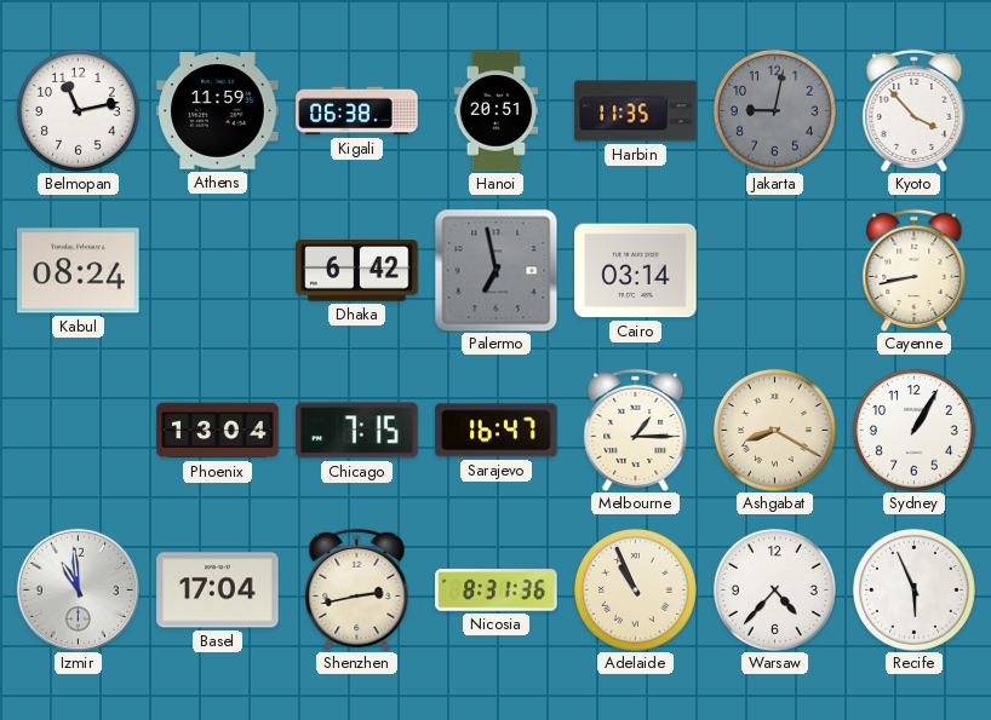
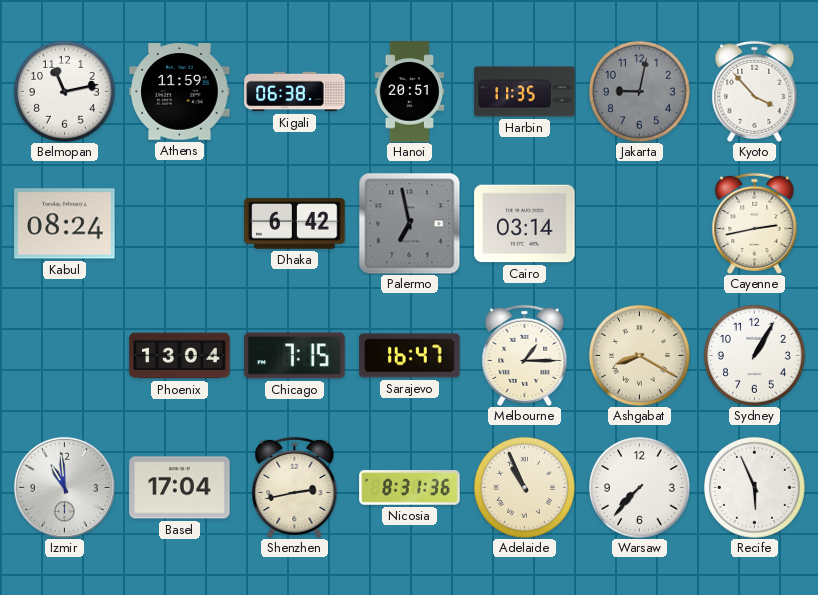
Cayenne: 8:43 -> 2:43 (755, 223)
Warsaw: 4:37 -> 7:37 (639, 487)
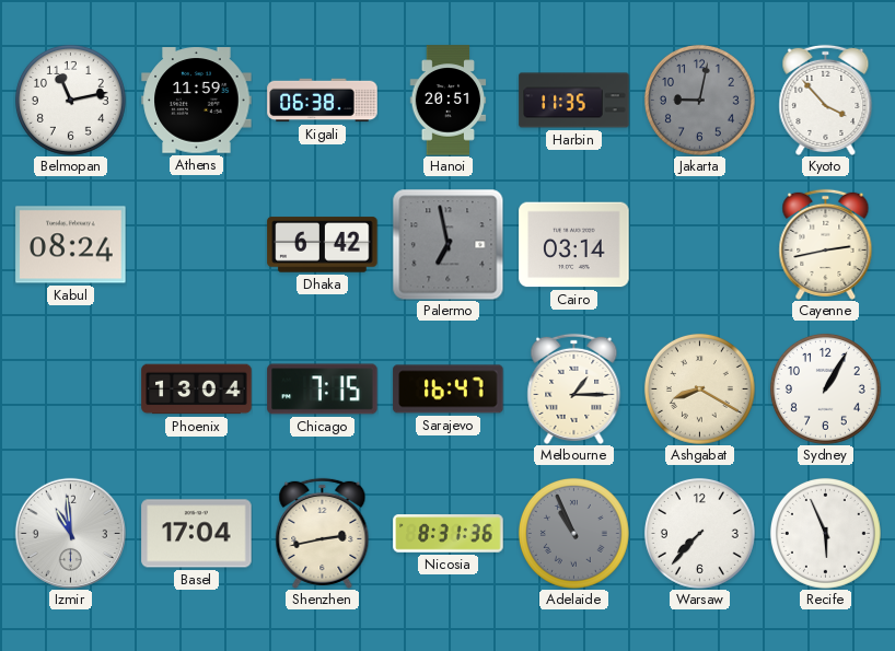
Adelaide dial: cream -> grey (573, 533)
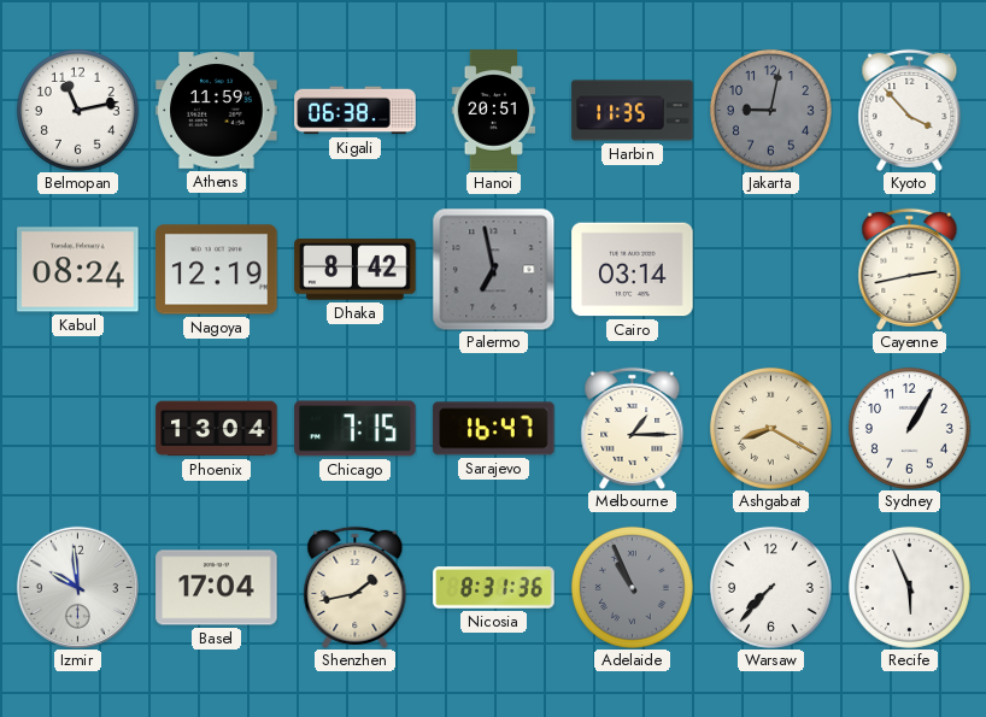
Nagoya: none -> 12:19 (217, 270)
Dhaka: 6:42 -> 8:42 (356, 270)
Izmir: 10:59 -> 9:59 (77, 587)
Shenzhen: 2:43 -> 1:43 (356, 587)
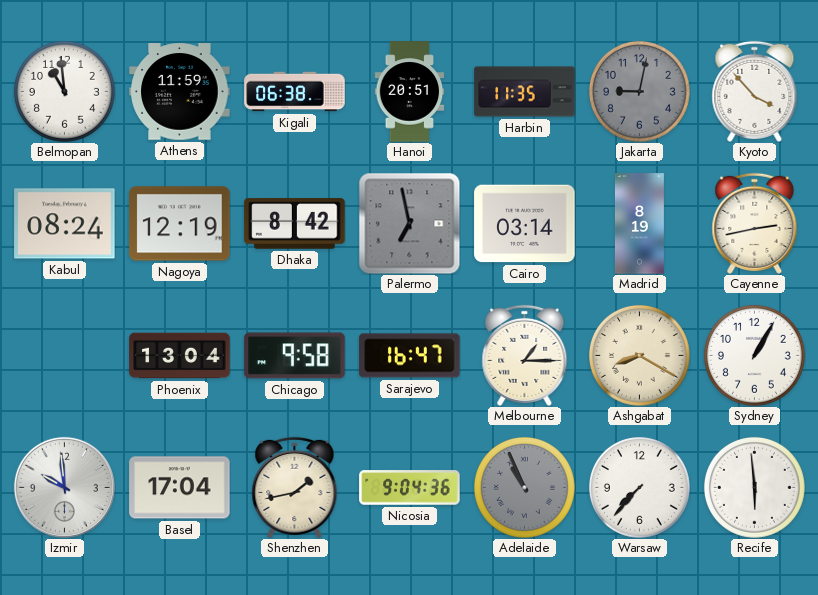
Belmopan: 11:13 -> 10:59 (64, 91)
Madrid: none -> 8:19 (639, 224)
Chicago: 7:15 -> 9:58 (295, 356)
Nicosia: 8:31 -> 9:04 (410, 488)
Recife: 5:56 -> 5:59 (754, 487)
